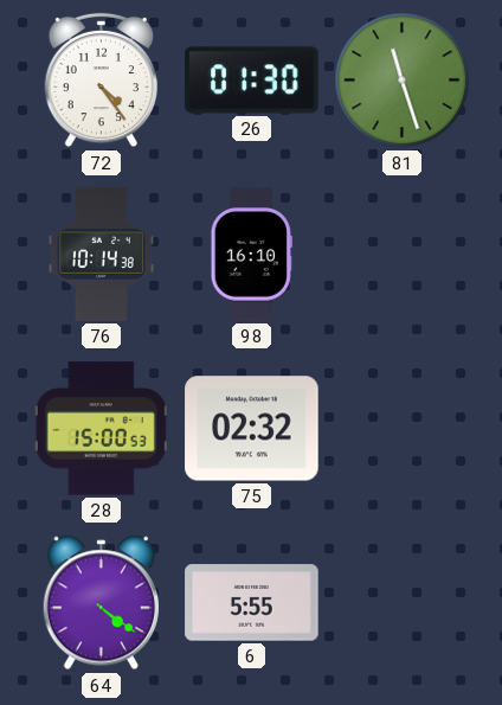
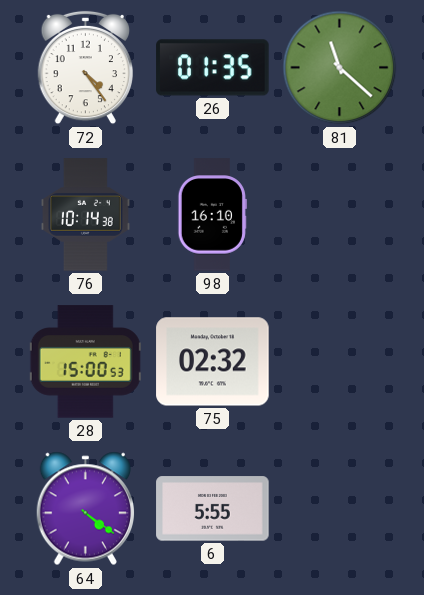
26: 01:30 -> 01:35 (213, 68)
81: 11:27 -> 11:22 (340, 68)
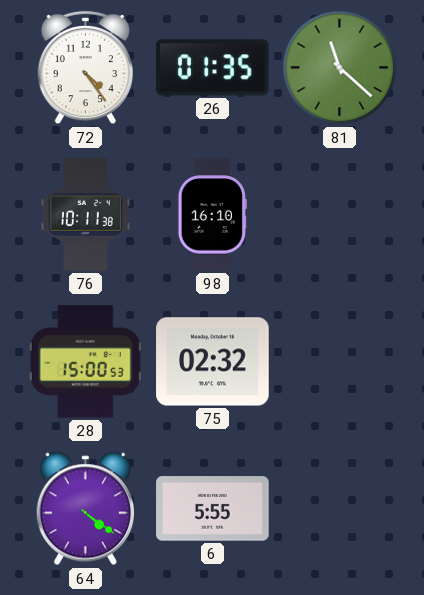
76: 10:14 -> 10:11 (85, 215)
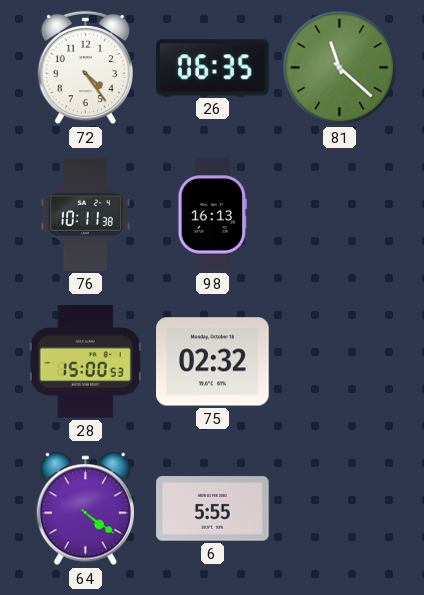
26: 01:35 -> 06:35 (213, 68)
98: 16:10 -> 16:13 (212, 215)
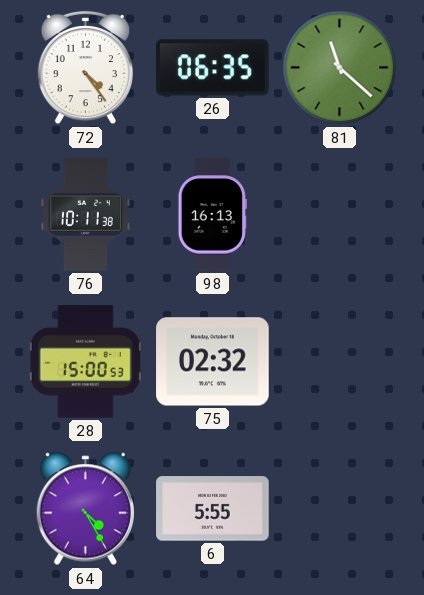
64: 4:21 -> 4:25 (85, 509)
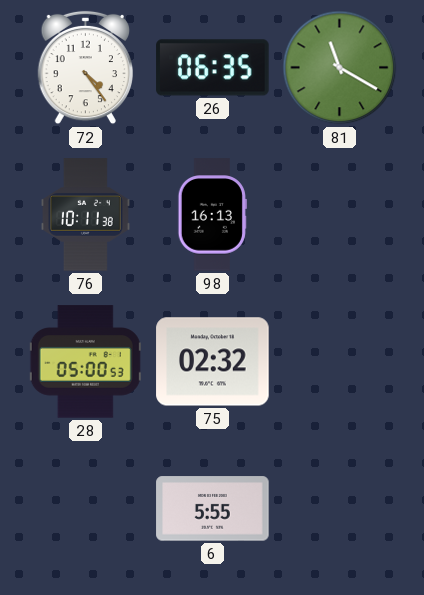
81: 11:22 -> 11:20 (340, 68)
28: 15:00 -> 05:00 (85, 362)
64: 4:25 -> none (85, 509)
